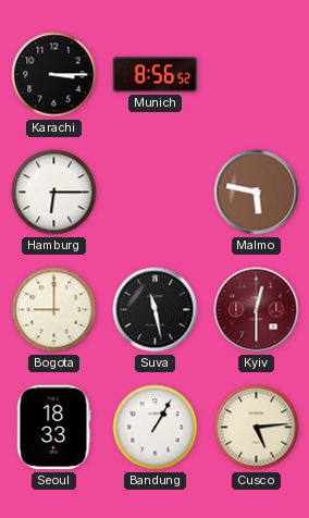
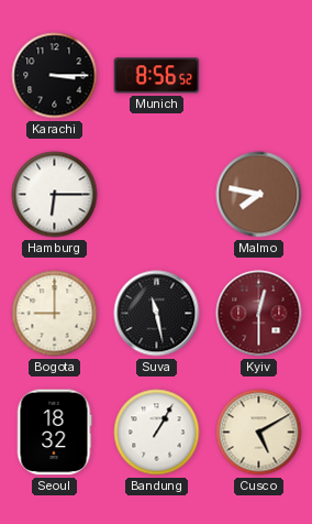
Malmo: 5:47 -> 7:47 (259, 195)
Seoul: 18:33 -> 18:32 (54, 433)
Cusco: 5:14 -> 5:10 (259, 433)
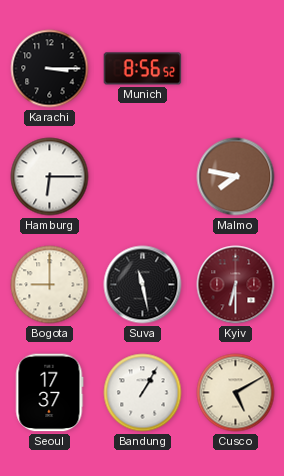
Kyiv: 12:30 -> 6:30 (236, 285)
Seoul: 18:32 -> 17:37 (49, 393)
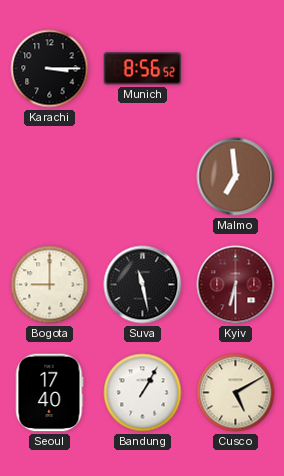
Hamburg: 6:15 -> none (50, 177)
Malmo: 7:47 -> 6:59 (236, 177)
Seoul: 17:37 -> 17:40 (49, 393)
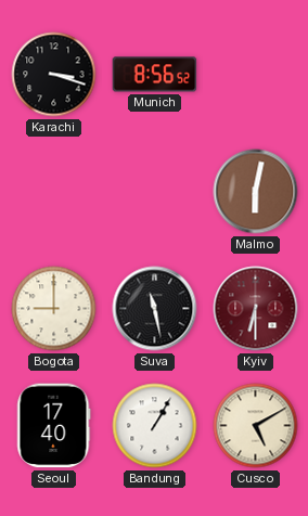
Karachi: 3:15 -> 3:18 (54, 75)
Malmo: 6:59 -> 6:02 (256, 192)
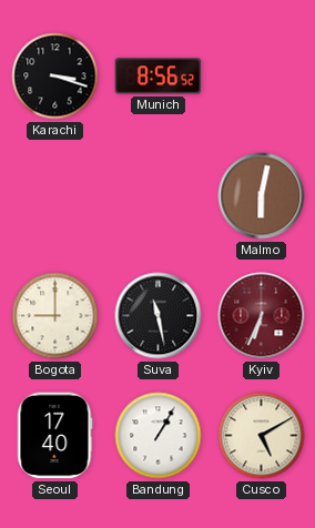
Kyiv: 6:30 -> 6:34 (262, 316)
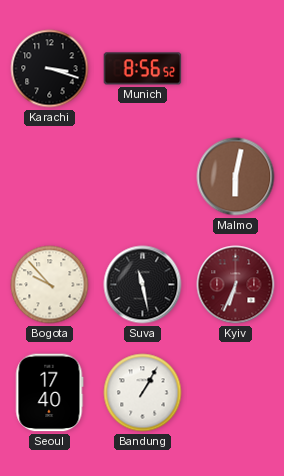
Bogota: 9:00 -> 9:53 (50, 285)
Cusco: 5:10 -> none (262, 436)
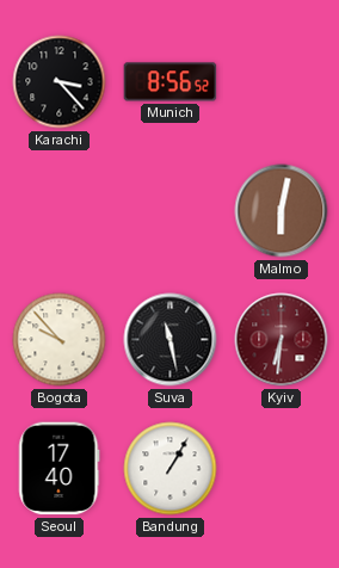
Karachi: 3:18 -> 3:23 (60, 82)
Kyiv: 6:34 -> 6:31 (282, 340)
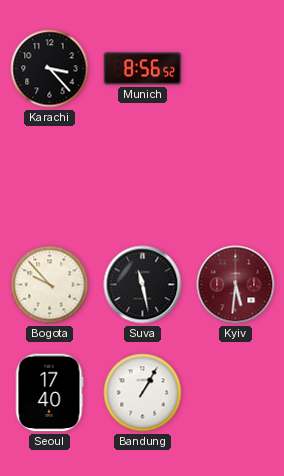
Malmo: 6:02 -> none (282, 211)
Kyiv: 6:31 -> 5:31 (236, 285)
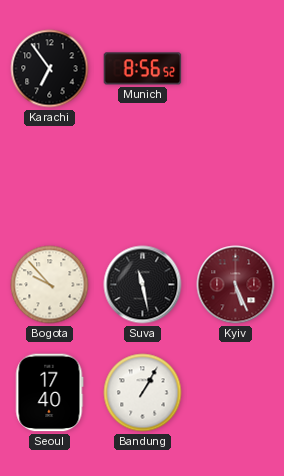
Karachi: 3:23 -> 6:54 (50, 69)
Kyiv: 5:31 -> 5:26 (236, 285)
